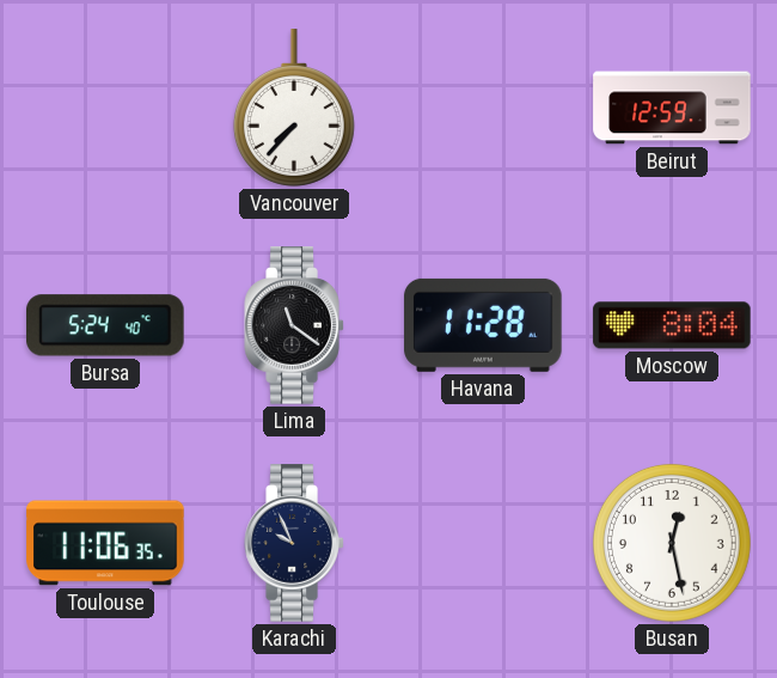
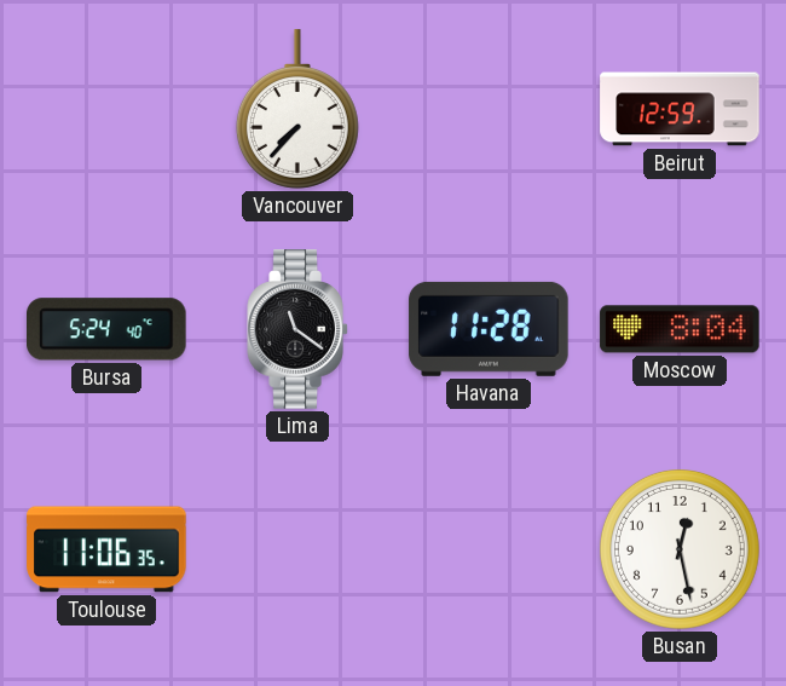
Karachi: 9:56 -> none (294, 543)
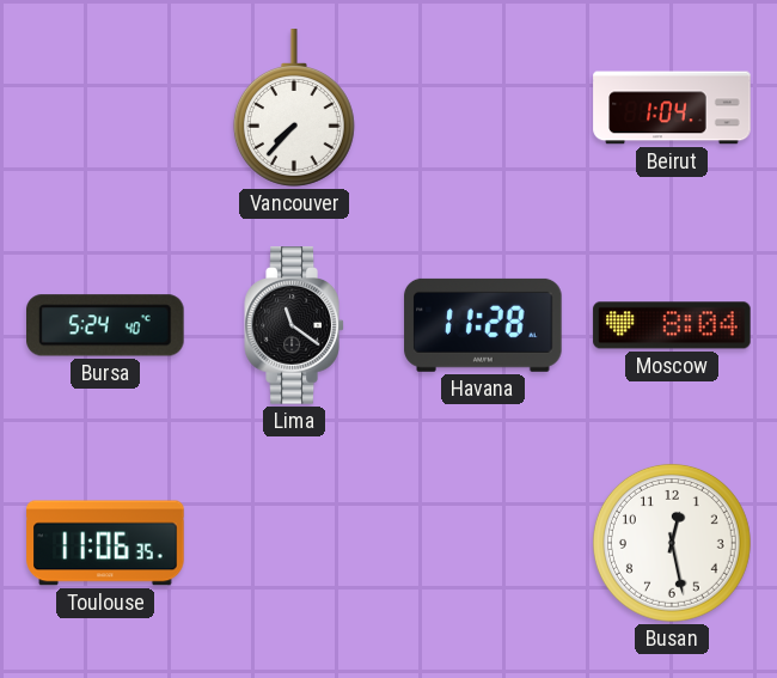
Beirut: 12:59 -> 1:04 (672, 108)
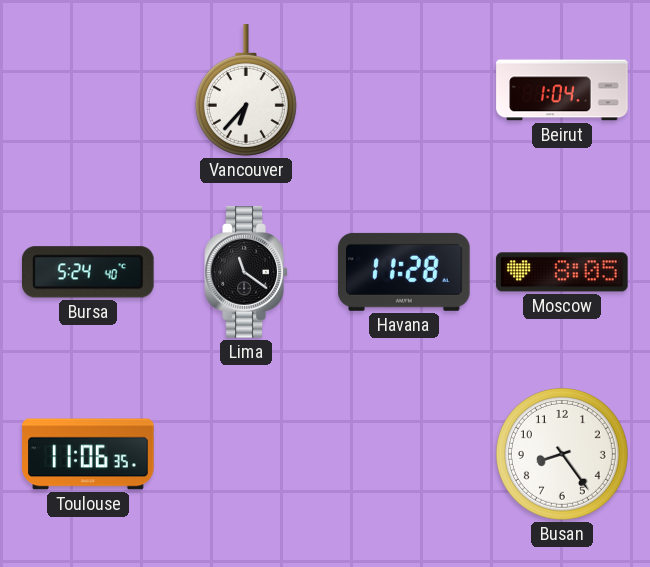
Vancouver: 7:37 -> 6:37 (246, 90)
Moscow: 8:04 -> 8:05 (562, 272)
Busan: 12:28 -> 8:24 (562, 454)
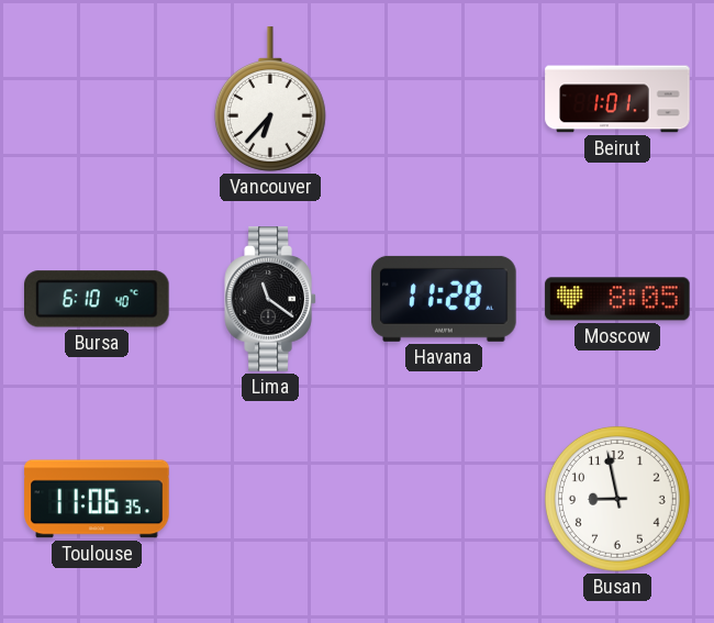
Beirut: 1:04 -> 1:01 (617, 99)
Bursa: 5:24 -> 6:10 (98, 299)
Busan: 8:24 -> 8:58 (617, 499)
